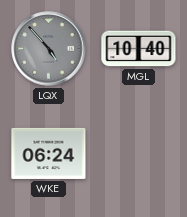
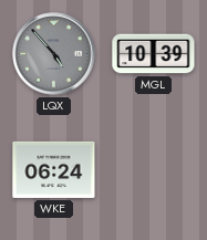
MGL: 10:40 -> 10:39 (154, 54)
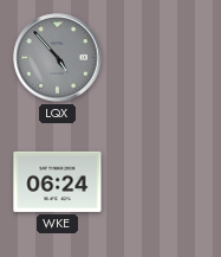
MGL: 10:39 -> none (154, 54)
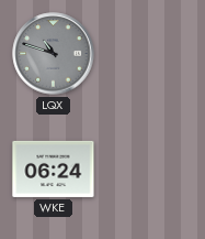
LQX: 4:53 -> 10:48 (54, 54)
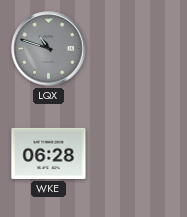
WKE: 06:24 -> 06:28 (49, 153)
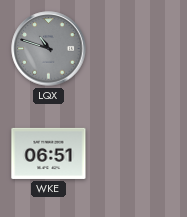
WKE: 06:28 -> 06:51 (49, 153)
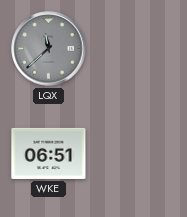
LQX: 10:48 -> 11:38 (49, 49)
